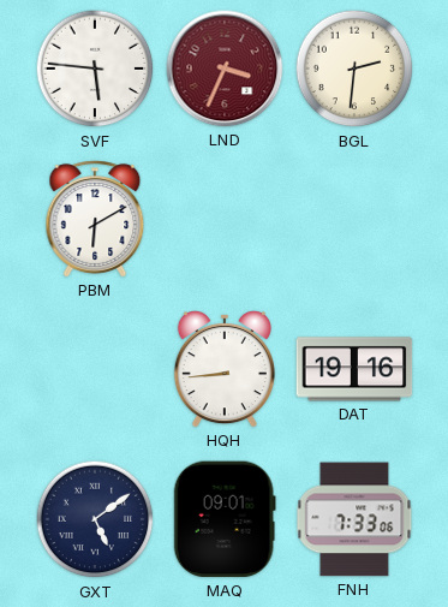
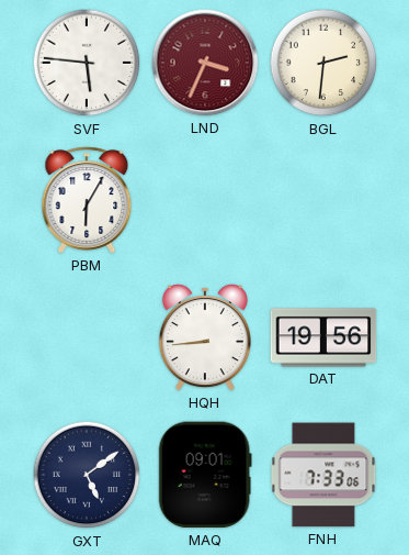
PBM: 6:10 -> 6:05 (87, 200)
DAT: 19:16 -> 19:56 (323, 337)
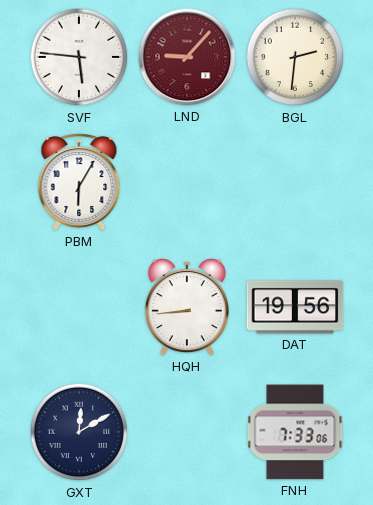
LND: 3:34 -> 9:07 (187, 57)
GXT: 5:09 -> 12:10 (79, 432)
MAQ: 09:01 -> none (205, 475)
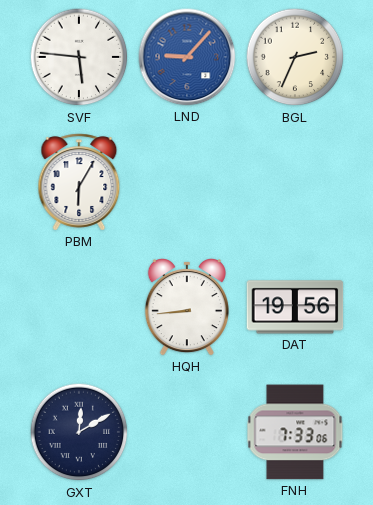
LND dial: burgundy -> blue (187, 57)
BGL: 2:31 -> 2:34 (295, 57)
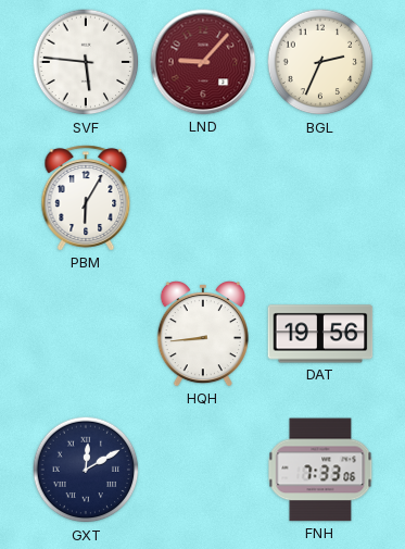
LND dial: blue -> burgundy (203, 62)
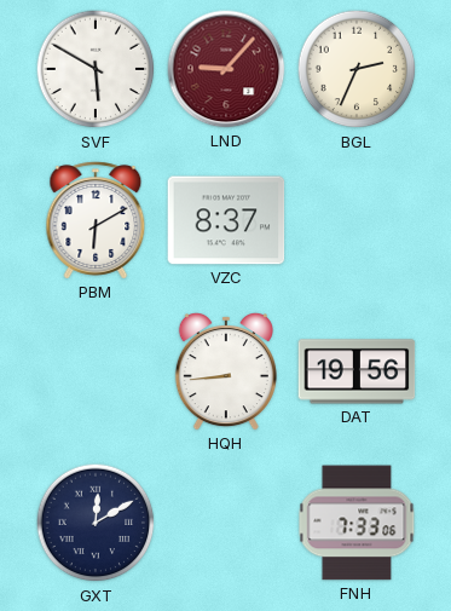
SVF: 5:46 -> 5:50 (96, 69)
PBM: 6:05 -> 6:10 (96, 220)
VZC: none -> 8:37 (226, 220)
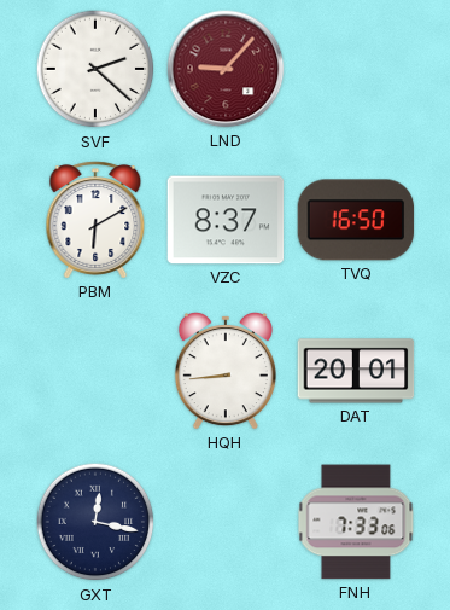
SVF: 5:50 -> 2:22 (95, 69)
BGL: 2:34 -> none (357, 69)
TVQ: none -> 16:50 (356, 220)
DAT: 19:56 -> 20:01 (356, 371)
GXT: 12:10 -> 12:17 (95, 522)
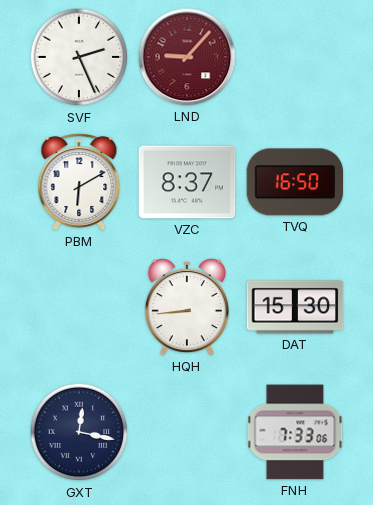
SVF: 2:22 -> 2:26 (79, 57)
DAT: 20:01 -> 15:30 (295, 307)
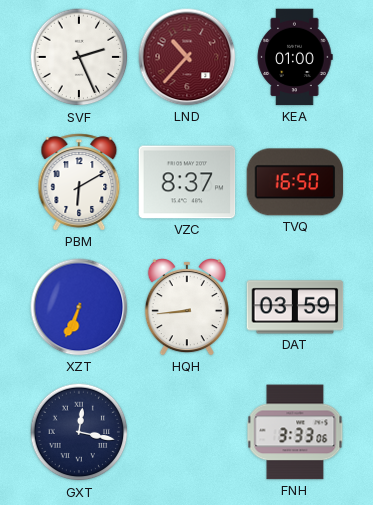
LND: 9:07 -> 10:37 (187, 57)
KEA: none -> 01:00 (295, 57)
XZT: none -> 6:34 (79, 307)
DAT: 15:30 -> 03:59 (295, 307)
FNH: 7:33 -> 3:33 (295, 432)
